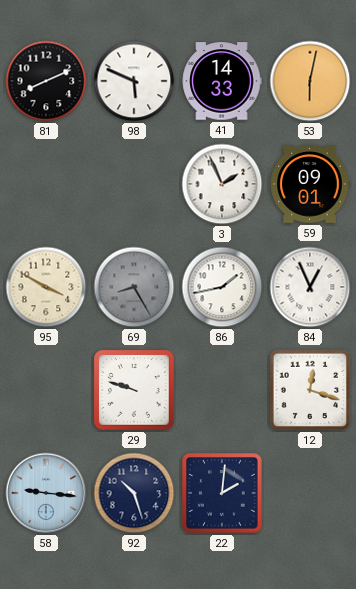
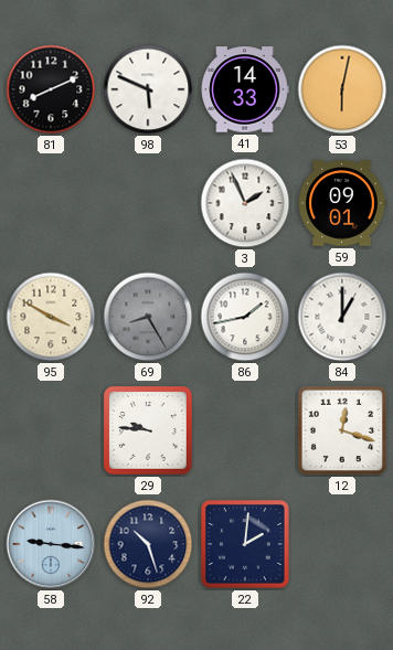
84: 12:56 -> 1:00 (342, 317)
29: 9:48 -> 9:46 (148, 430)
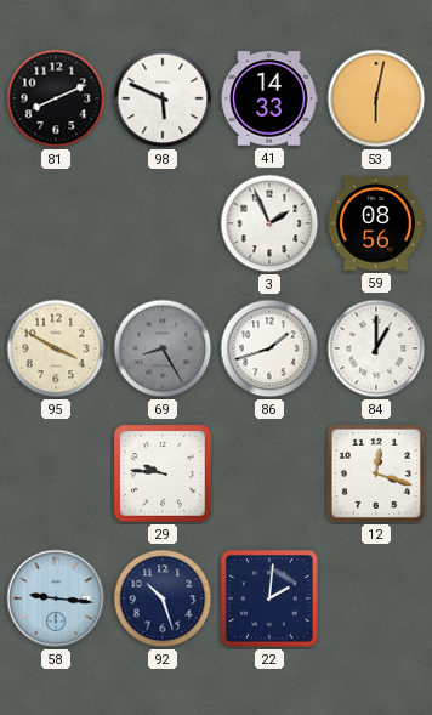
59: 09:01 -> 08:56 (376, 223)
86: 1:43 -> 1:42 (269, 348)
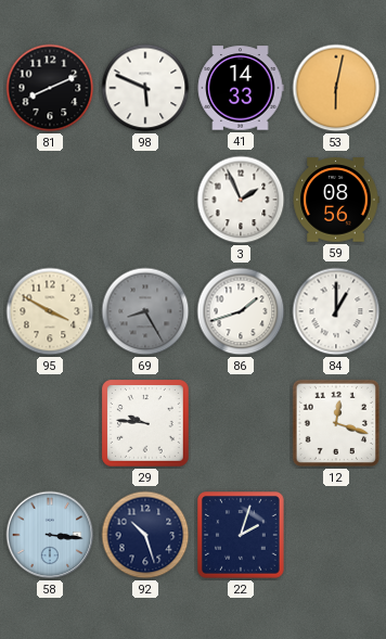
58: 9:16 -> 3:16 (50, 535)
22: 2:01 -> 2:03 (241, 535)
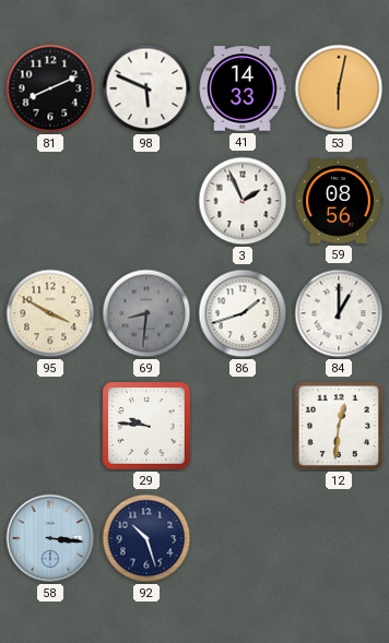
69: 8:25 -> 8:31 (146, 313)
12: 12:18 -> 12:31 (339, 426)
22: 2:03 -> none (241, 535)
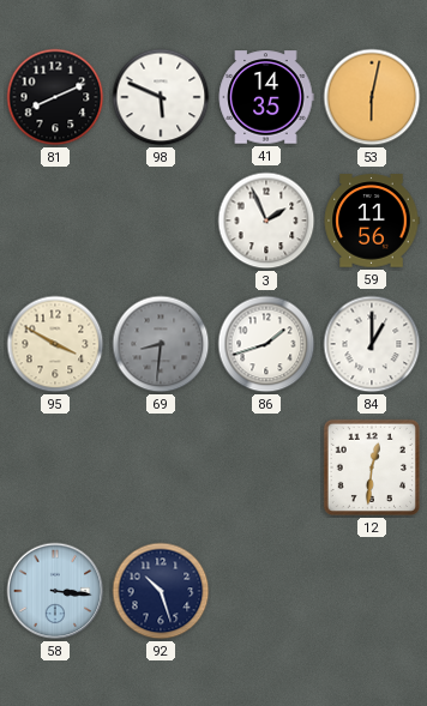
41: 14:33 -> 14:35 (266, 97)
59: 08:56 -> 11:56 (372, 221)
29: 9:46 -> none (146, 426)
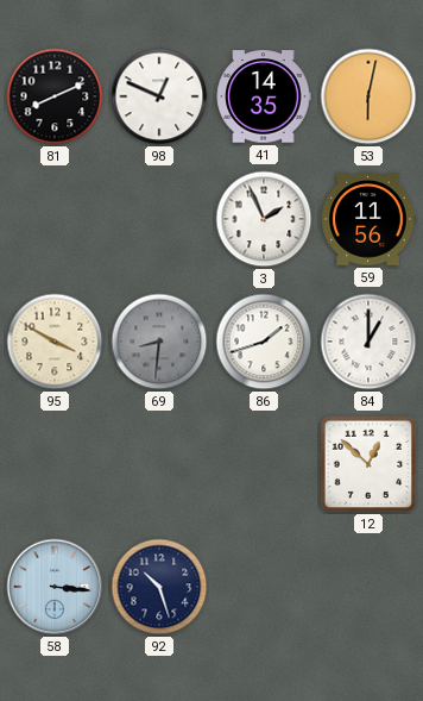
98: 5:49 -> 12:49 (159, 96)
12: 12:31 -> 12:52 (368, 464)
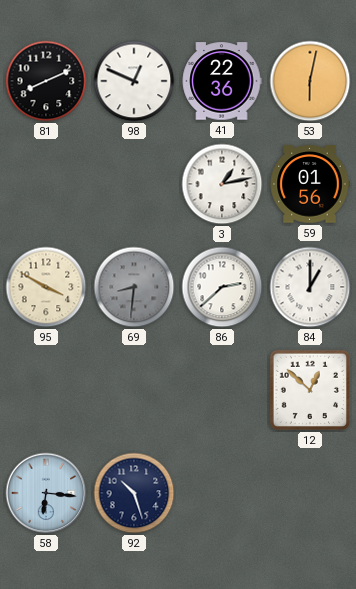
41: 14:35 -> 22:36 (222, 81)
3: 1:56 -> 1:13 (222, 184)
59: 11:56 -> 01:56 (310, 184)
86: 1:42 -> 2:38 (222, 287)
58: 3:16 -> 6:16 (46, 493)
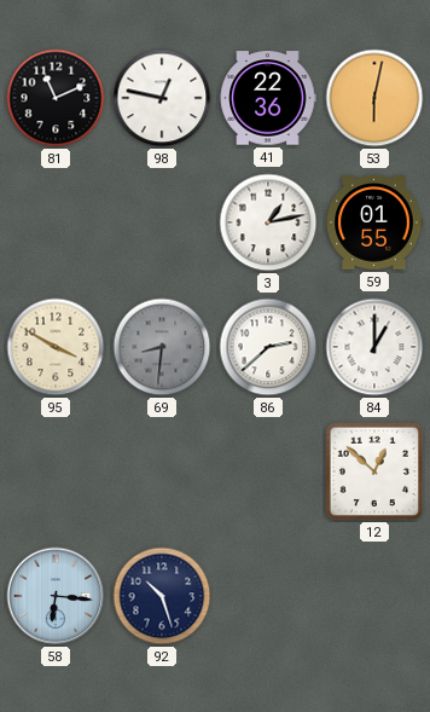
81: 8:11 -> 11:11 (56, 98)
98: 12:49 -> 12:47 (162, 98)
59: 01:56 -> 01:55 (374, 222)
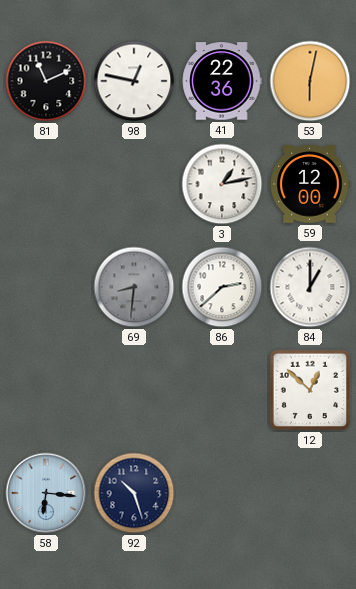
59: 01:55 -> 12:00 (310, 184)
95: 3:50 -> none (56, 347)
